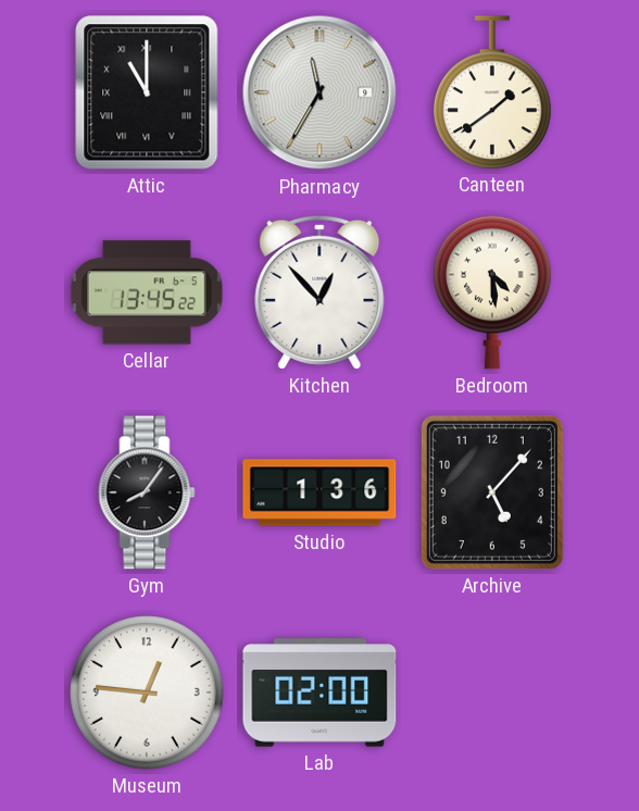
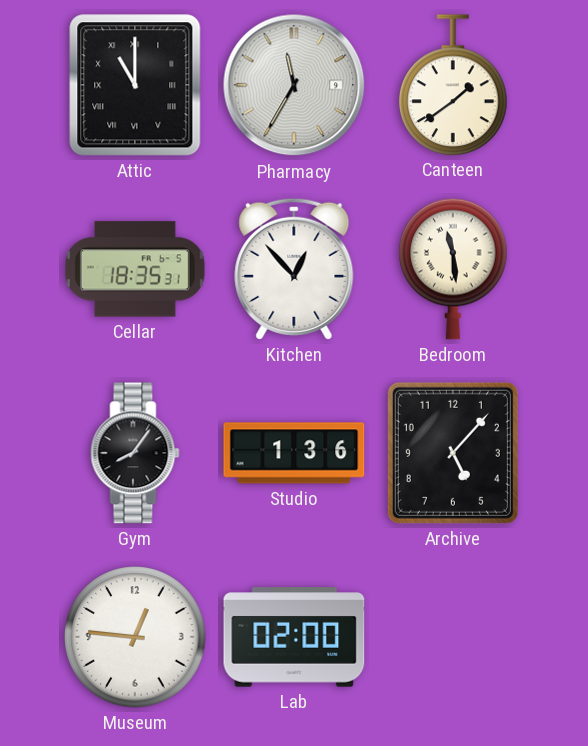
Cellar: 13:45 -> 18:35 (135, 269)
Bedroom: 4:29 -> 11:29 (453, 269)
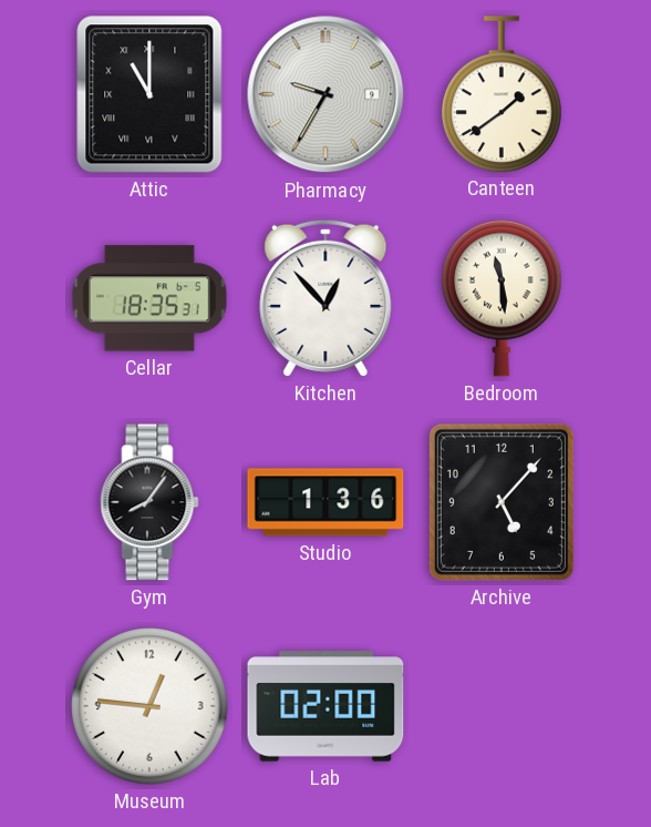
Pharmacy: 11:35 -> 9:35 (325, 94)
